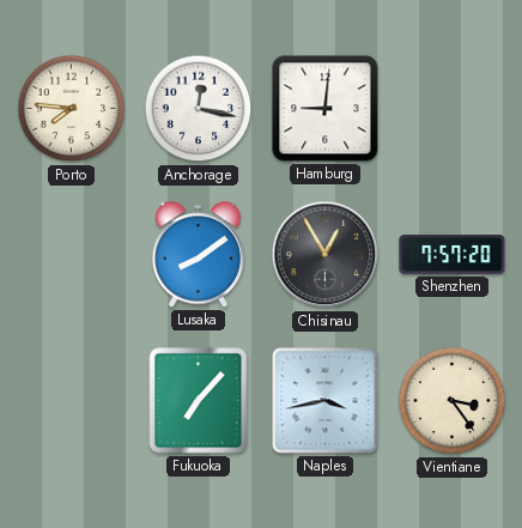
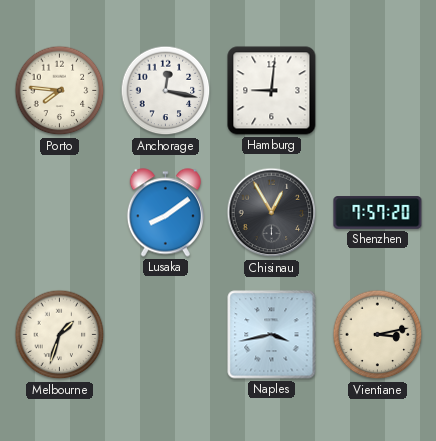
Melbourne: none -> 1:33 (60, 335)
Fukuoka: 7:07 -> none (199, 401)
Vientiane: 3:24 -> 3:13 (378, 335)
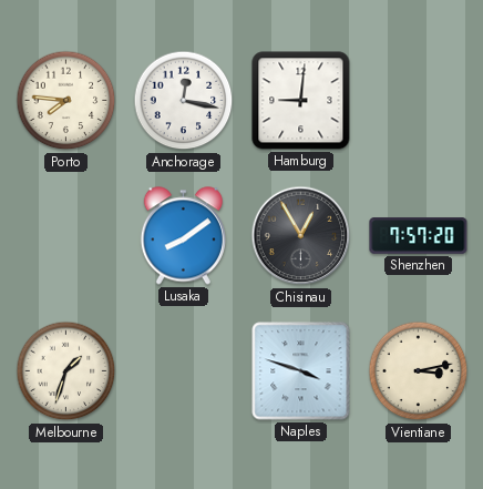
Naples: 3:43 -> 3:48 (301, 371)
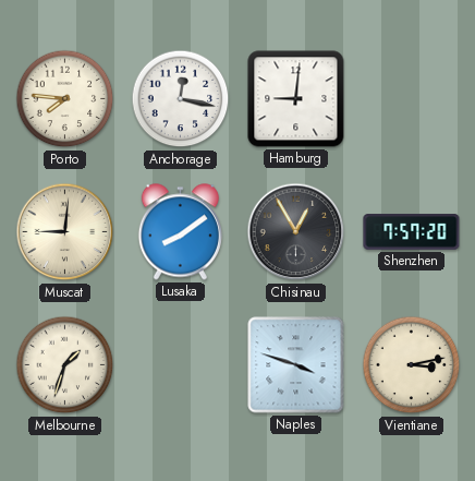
Muscat: none -> 9:01 (65, 232)
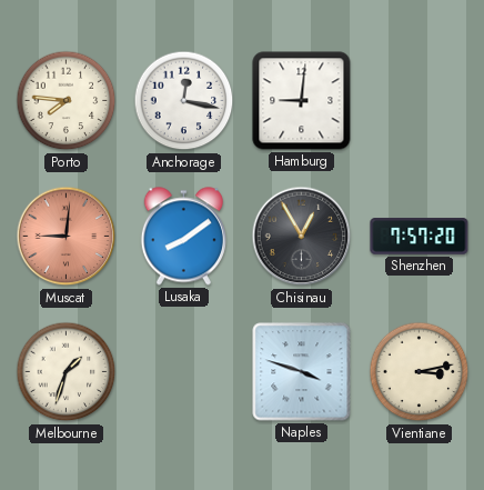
Muscat dial: cream -> salmon (67, 237)
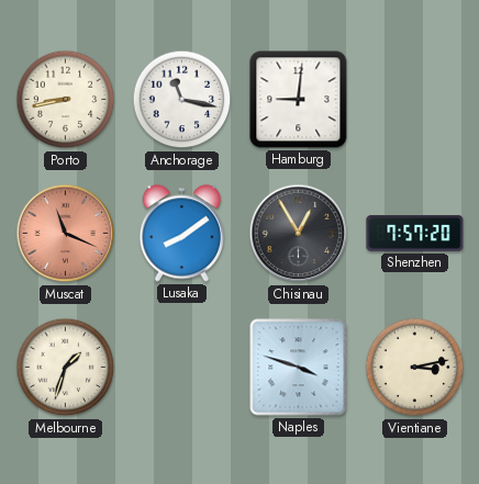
Porto: 7:46 -> 8:43 (66, 100)
Anchorage: 12:17 -> 11:17 (182, 100)
Muscat: 9:01 -> 11:19 (66, 234)
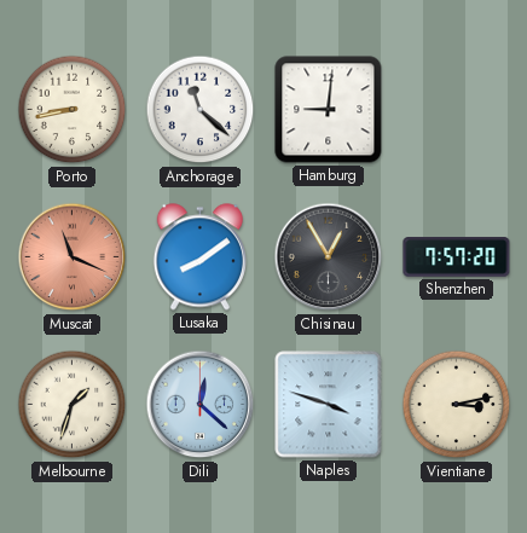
Anchorage: 11:17 -> 11:22 (201, 110)
Dili: none -> 12:22 (201, 405)
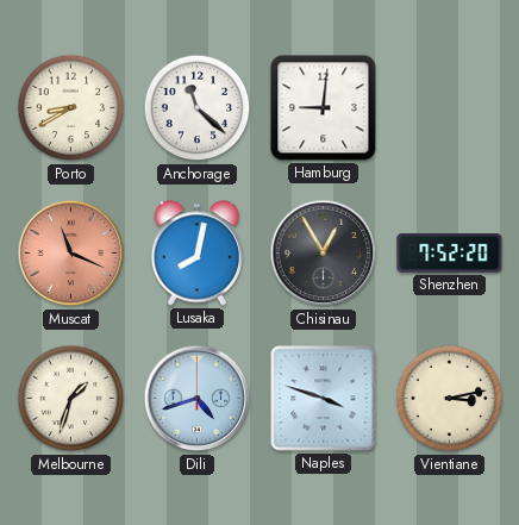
Porto: 8:43 -> 8:40 (71, 108)
Lusaka: 8:09 -> 8:02 (196, 254)
Shenzhen: 7:57 -> 7:52 (450, 254)
Dili: 12:22 -> 4:42 (198, 399)
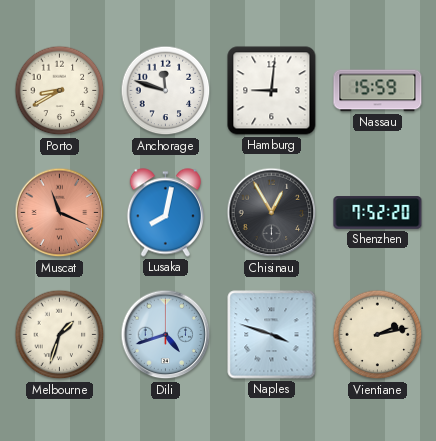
Anchorage: 11:22 -> 11:48 (166, 91)
Nassau: none -> 15:59 (378, 91)
Vientiane: 3:13 -> 2:13 (378, 335)
